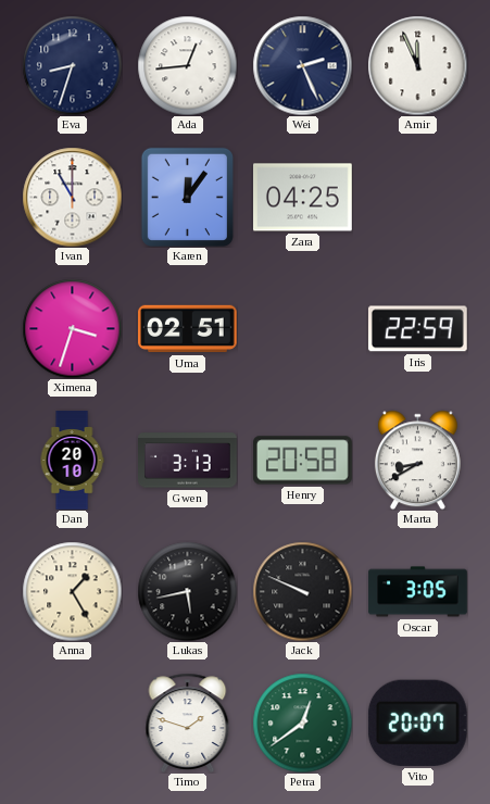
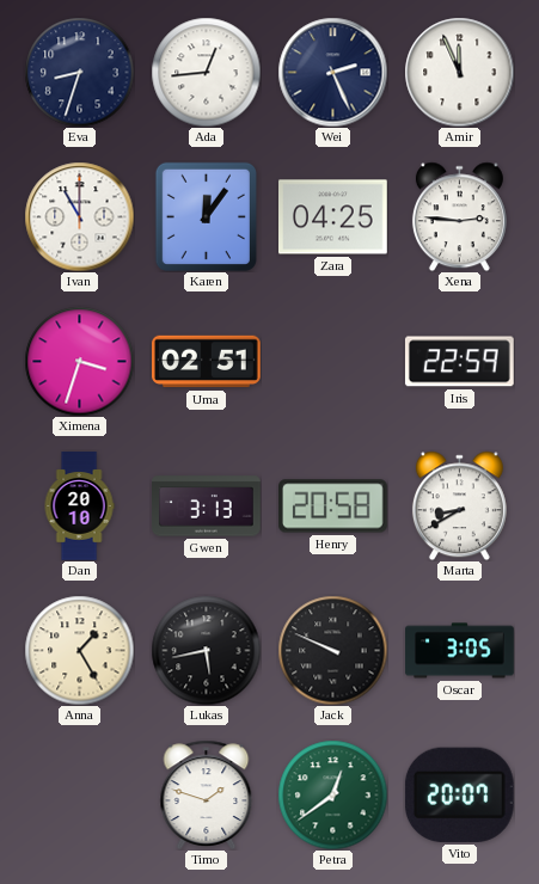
Xena: none -> 2:46 (459, 216)
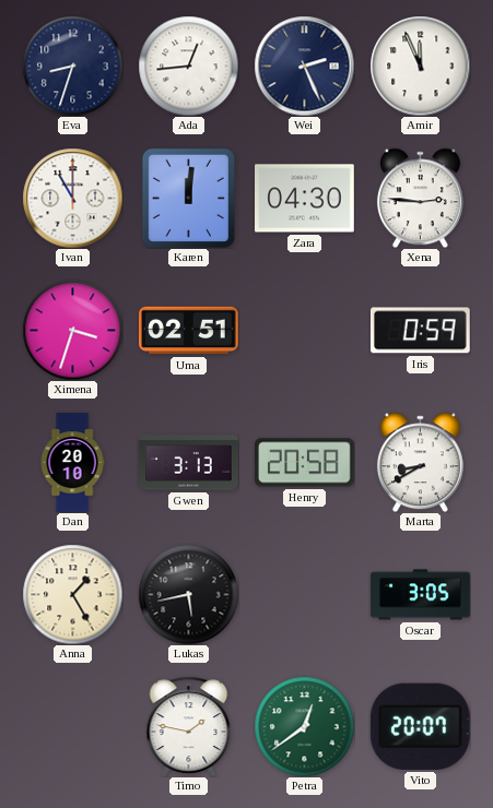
Karen: 12:06 -> 12:01 (188, 198)
Zara: 04:25 -> 04:30 (305, 199)
Iris: 22:59 -> 0:59 (420, 331)
Jack: 9:49 -> none (332, 650)
Timo: 1:48 -> 1:47 (189, 726)
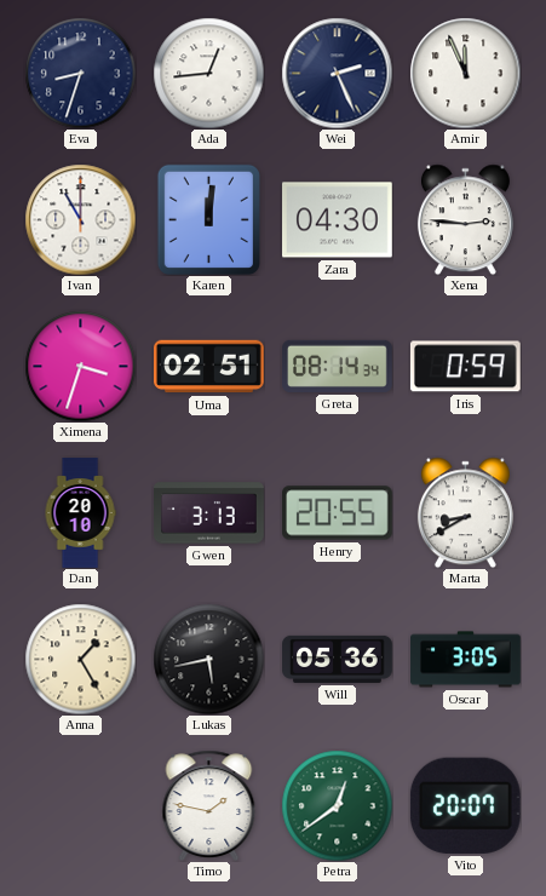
Greta: none -> 08:14 (338, 366)
Henry: 20:58 -> 20:55 (338, 513)
Will: none -> 05:36 (338, 659)
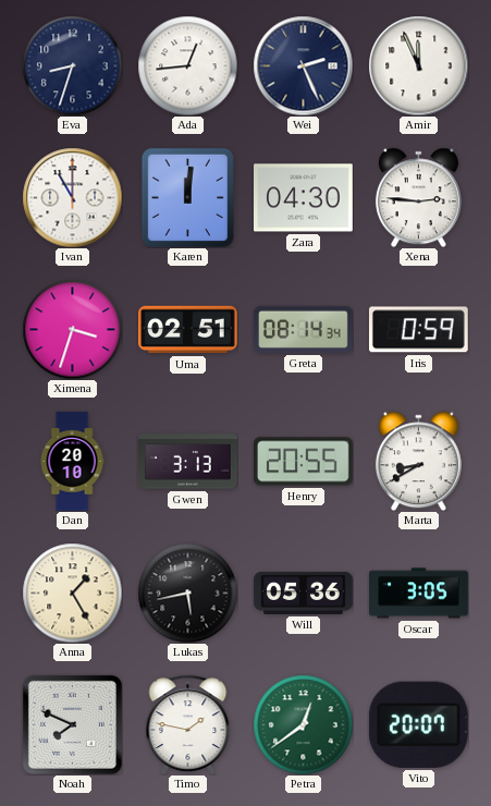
Noah: none -> 7:49 (72, 724)
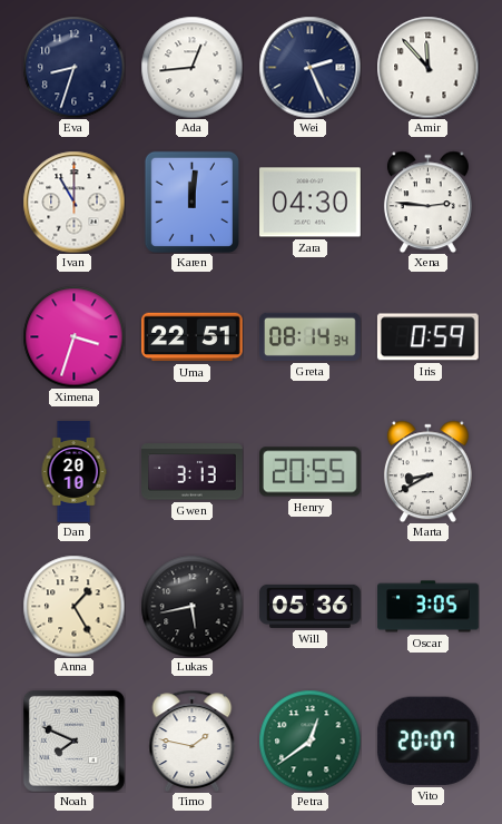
Amir: 11:56 -> 11:53 (427, 67)
Uma: 02:51 -> 22:51 (193, 337)
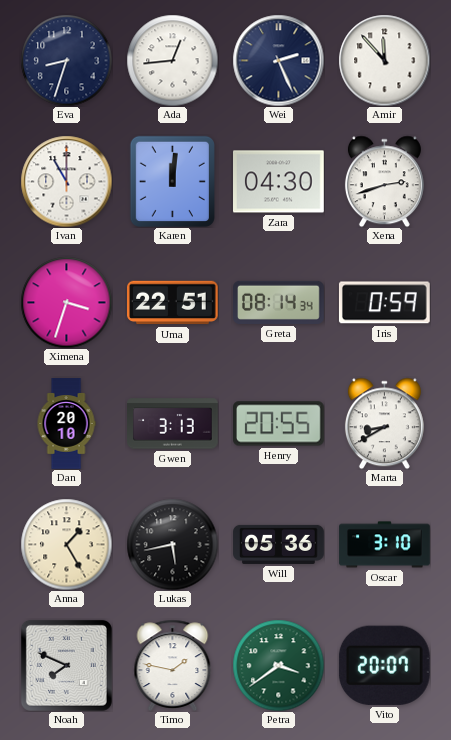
Xena: 2:46 -> 2:42 (384, 181)
Oscar: 3:05 -> 3:10 (385, 545)
Petra: 12:39 -> 3:39 (278, 665)
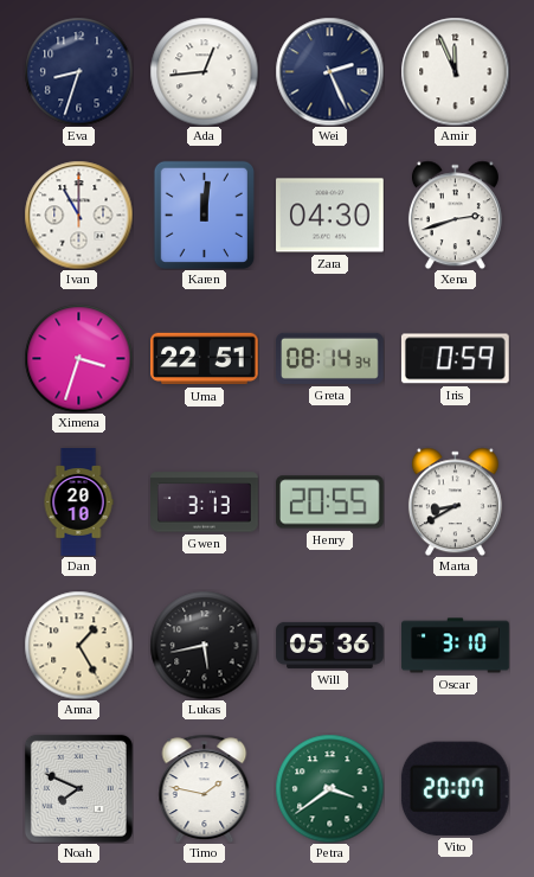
Amir: 11:53 -> 11:56 (455, 71)
